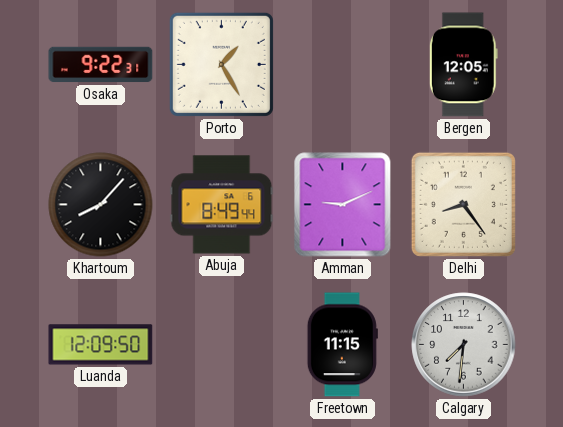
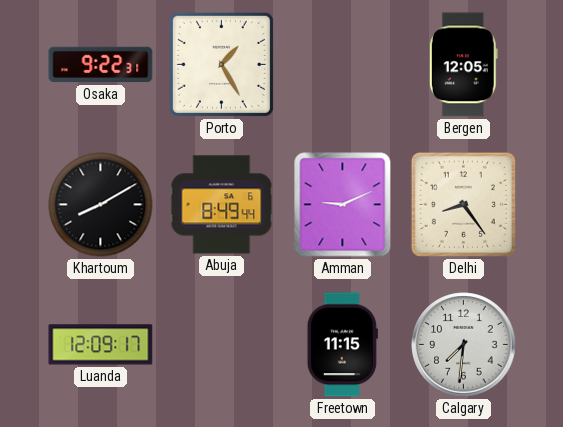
Khartoum: 8:07 -> 8:10 (101, 205)
Luanda: 12:09:50 -> 12:09:17 (101, 345)
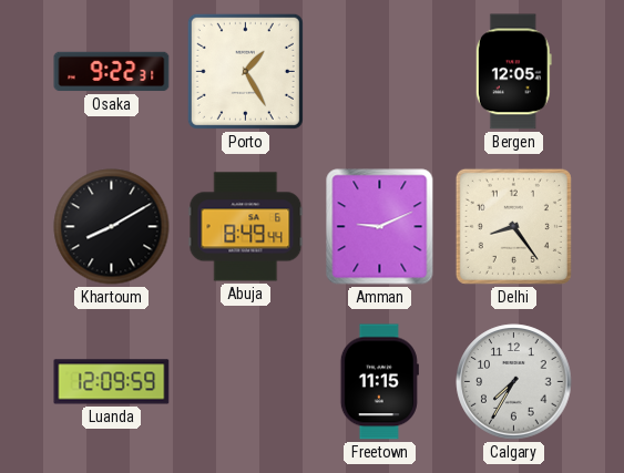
Luanda: 12:09:17 -> 12:09:59 (112, 382)
Calgary: 7:31 -> 7:35 (514, 382)
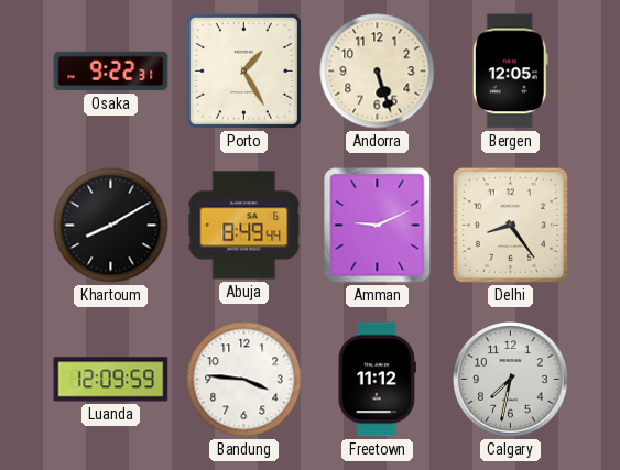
Andorra: none -> 5:27 (378, 72)
Bandung: none -> 3:46 (244, 380)
Freetown: 11:15 -> 11:12 (377, 380)
Calgary: 7:35 -> 7:32 (511, 380)
